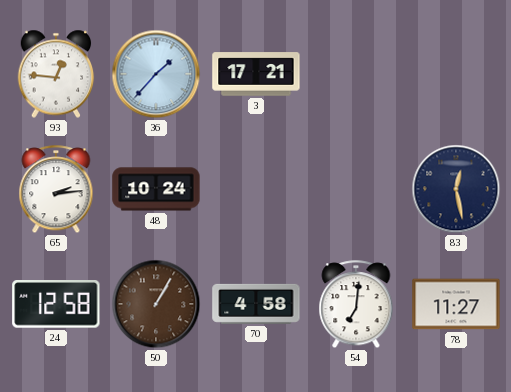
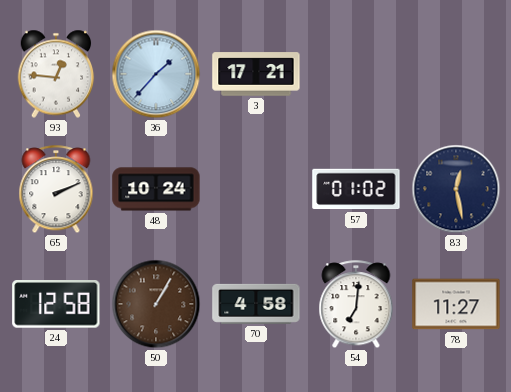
65: 2:14 -> 2:11 (56, 190)
57: none -> 01:02 (356, 189)
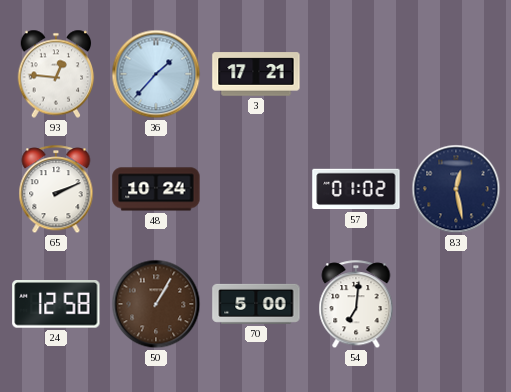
70: 4:58 -> 5:00 (256, 304)
78: 11:27 -> none (456, 304)
